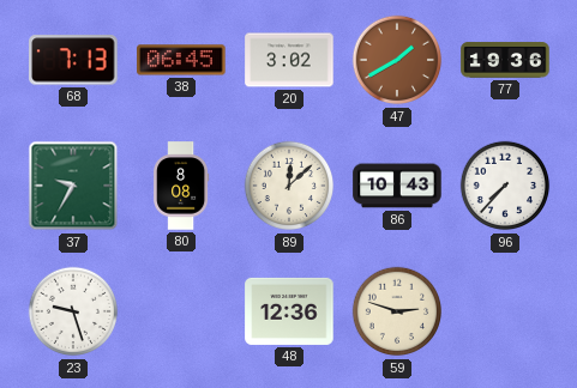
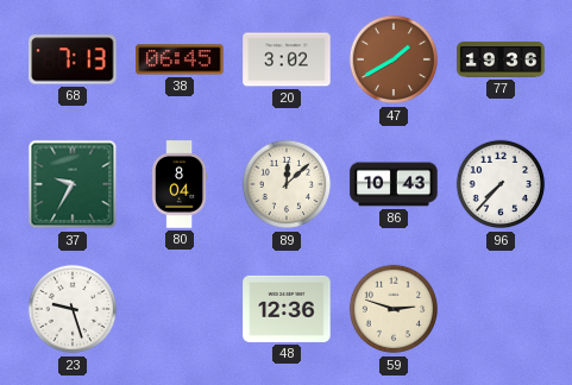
80: 8:08 -> 8:04 (180, 184)
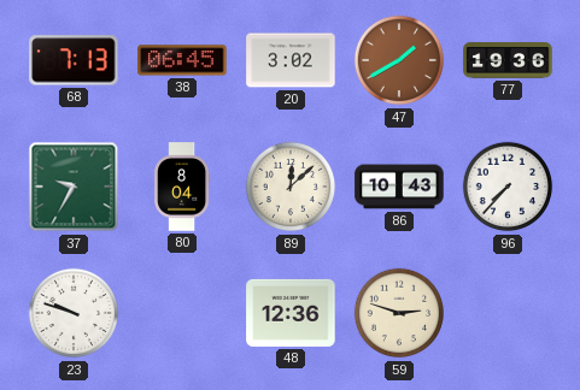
23: 9:27 -> 9:48 (74, 313)
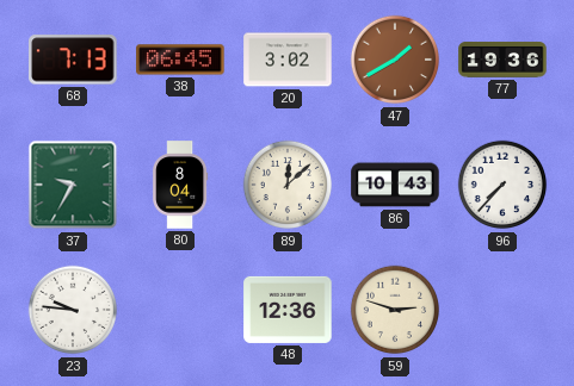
23: 9:48 -> 9:46 (73, 310)
